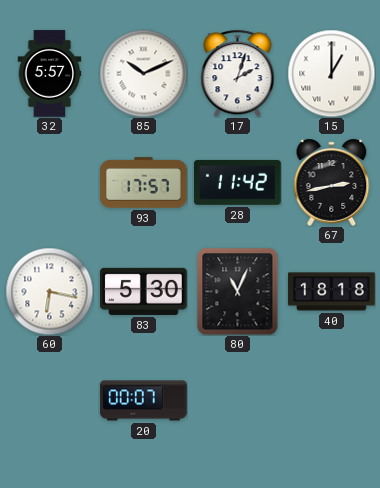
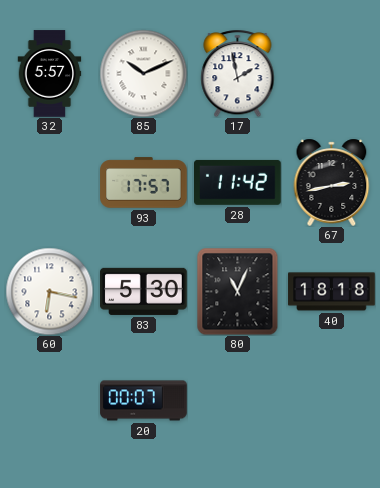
17: 2:03 -> 1:58 (238, 73)
15: 1:00 -> none (331, 73)
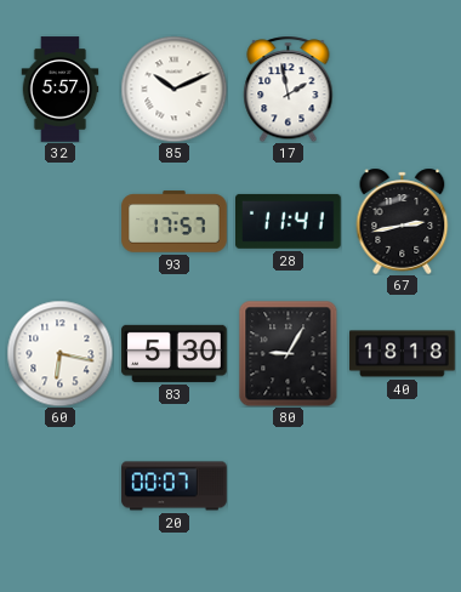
28: 11:42 -> 11:41 (289, 221)
80: 11:04 -> 9:05 (289, 353)
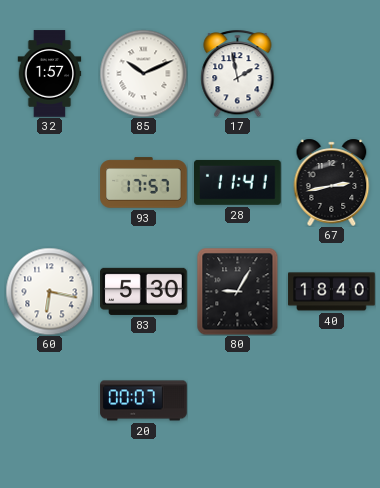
32: 5:57 -> 1:57 (50, 74)
40: 18:18 -> 18:40 (332, 292)
